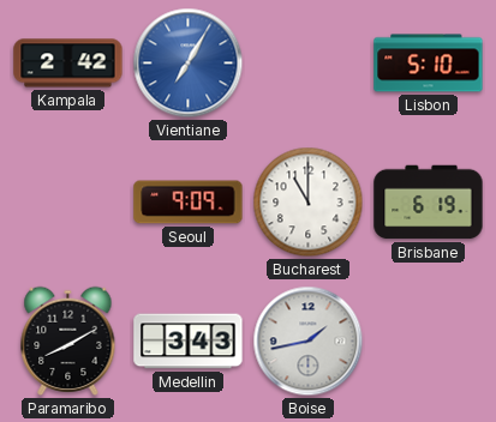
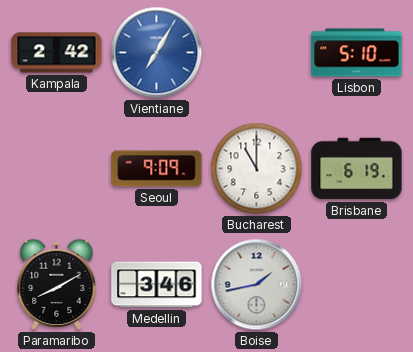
Medellin: 3:43 -> 3:46 (157, 285)
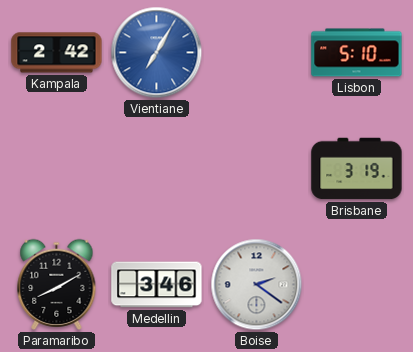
Seoul: 9:09 -> none (157, 169)
Bucharest: 11:00 -> none (257, 169)
Brisbane: 6:19 -> 3:19 (357, 169)
Boise: 1:43 -> 2:21 (257, 285)
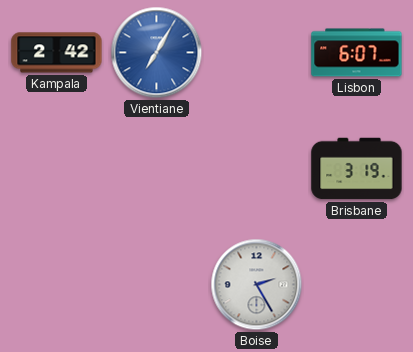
Lisbon: 5:10 -> 6:07 (357, 53)
Paramaribo: 8:10 -> none (57, 284)
Medellin: 3:46 -> none (157, 285)
Boise: 2:21 -> 2:25 (257, 285)
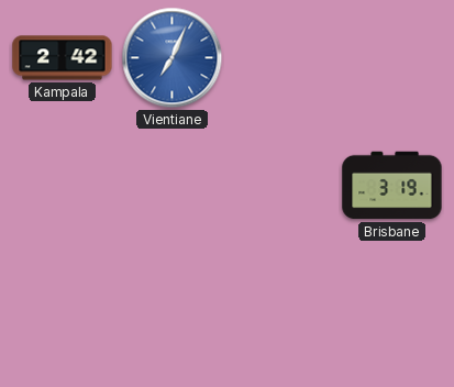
Vientiane: 7:05 -> 7:04 (173, 58)
Lisbon: 6:07 -> none (357, 53)
Boise: 2:25 -> none (257, 285)
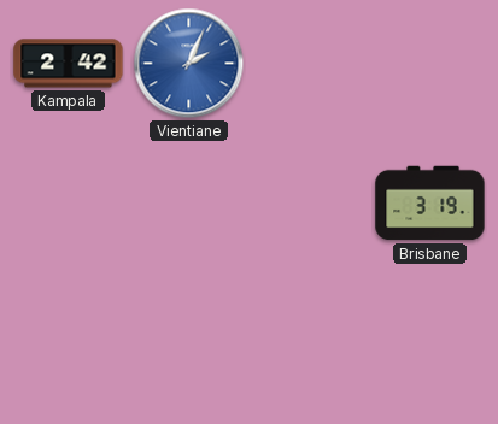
Vientiane: 7:04 -> 2:04 (189, 64)
